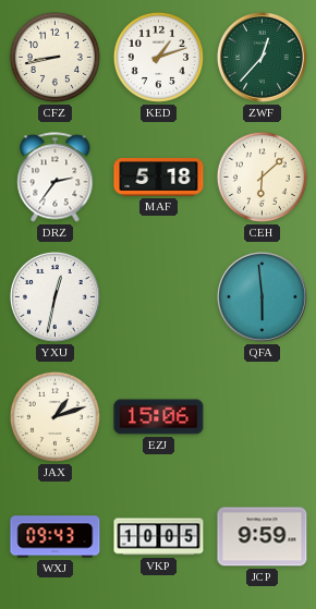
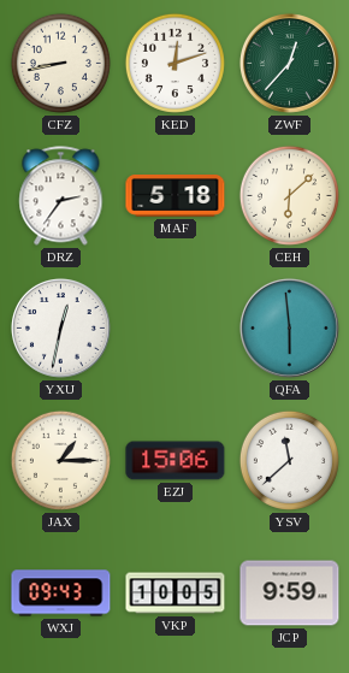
KED: 1:12 -> 12:12 (174, 63)
JAX: 1:12 -> 1:15 (60, 460)
YSV: none -> 11:38 (289, 460)
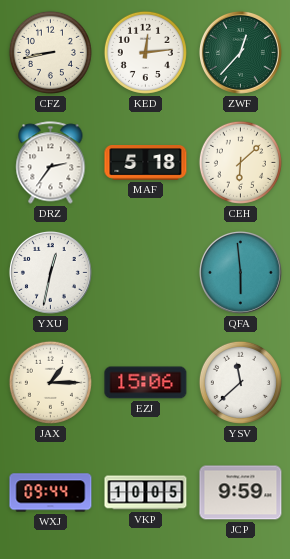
KED: 12:12 -> 12:14 (145, 52)
WXJ: 09:43 -> 09:44 (51, 493)
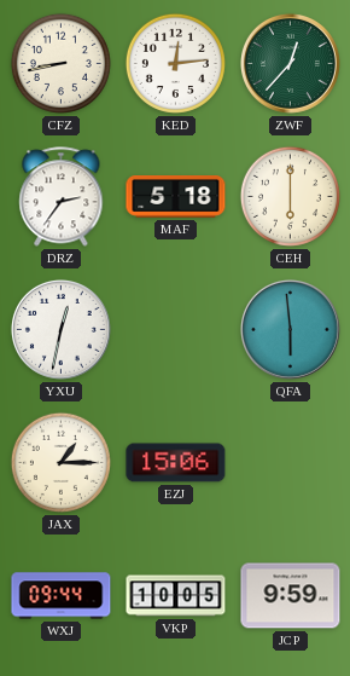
CEH: 6:08 -> 6:00 (290, 196)
YSV: 11:38 -> none (240, 382)
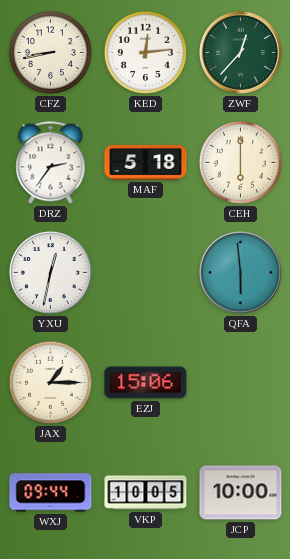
JCP: 9:59 -> 10:00 (241, 493)
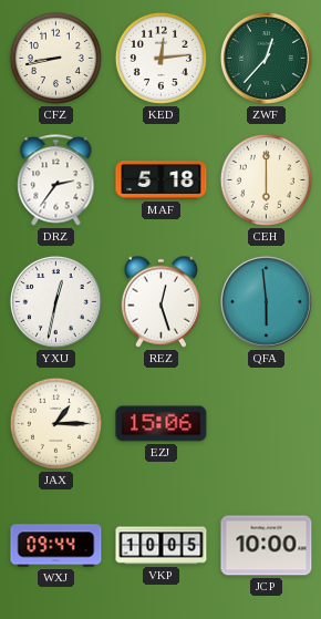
REZ: none -> 12:27 (161, 301)
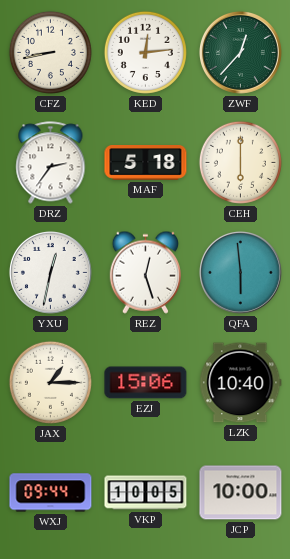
LZK: none -> 10:40 (241, 383)
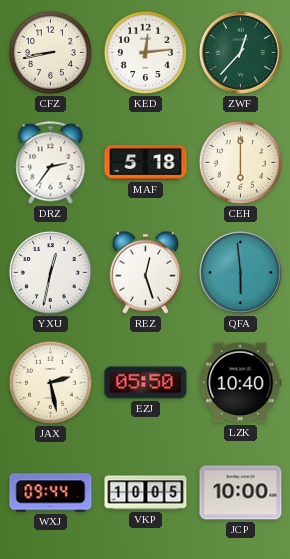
JAX: 1:15 -> 2:28 (50, 382)
EZJ: 15:06 -> 05:50 (146, 383)
